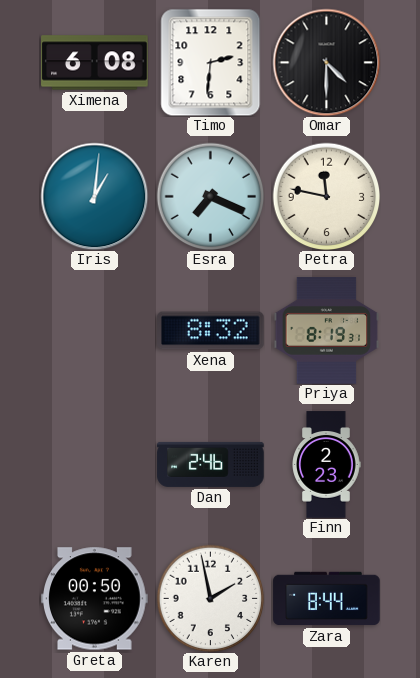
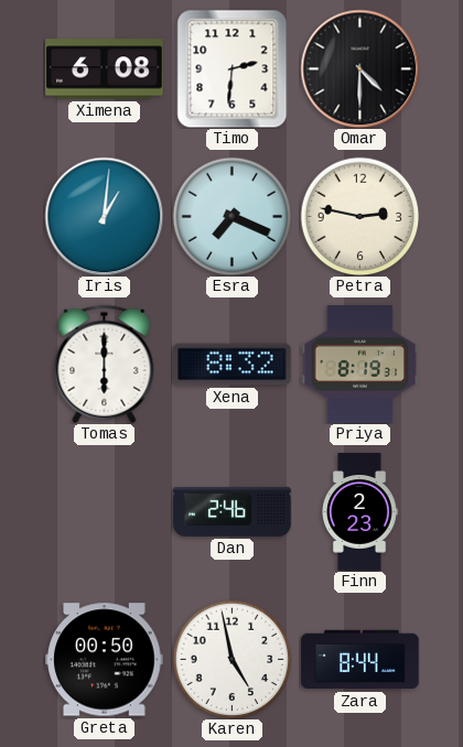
Petra: 11:47 -> 2:47 (359, 216)
Tomas: none -> 6:00 (105, 364)
Karen: 1:58 -> 4:58 (232, 659)
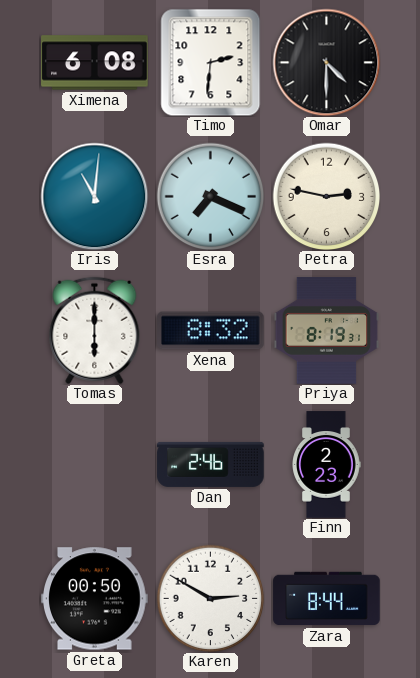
Iris: 1:01 -> 11:01 (94, 196)
Karen: 4:58 -> 2:50 (210, 598)
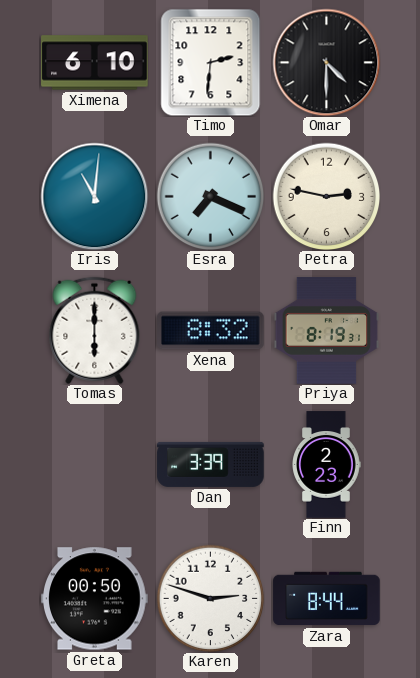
Ximena: 6:08 -> 6:10 (95, 63)
Dan: 2:46 -> 3:39 (211, 464)
Karen: 2:50 -> 2:48 (210, 598)
